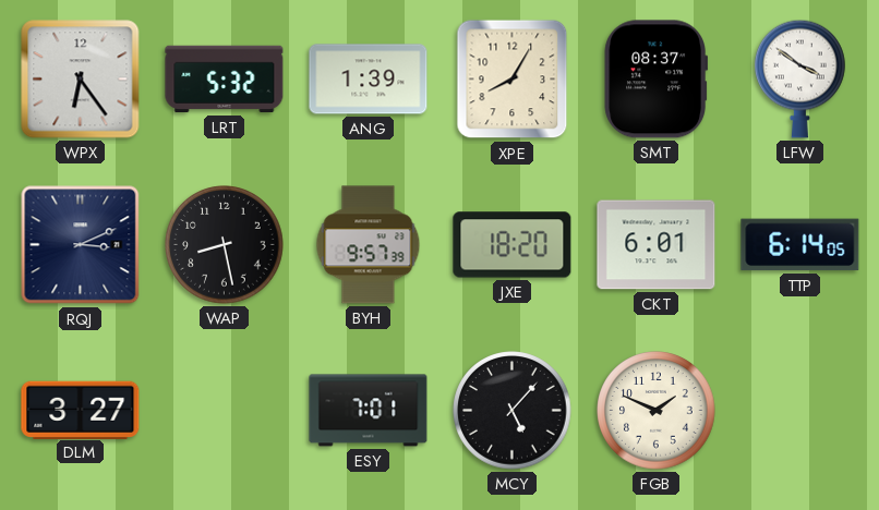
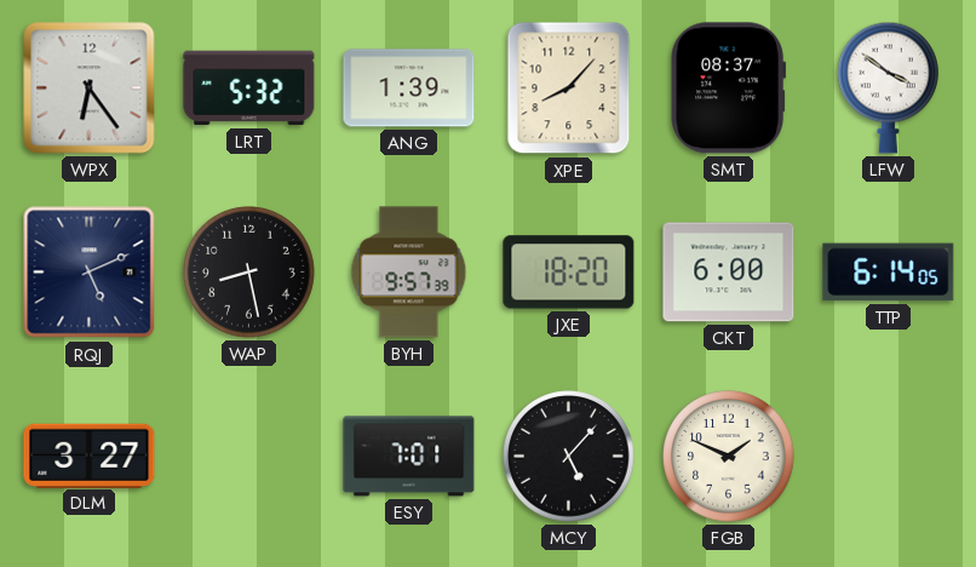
XPE: 8:05 -> 8:07 (569, 88)
RQJ: 3:11 -> 5:11 (90, 273)
CKT: 6:01 -> 6:00 (729, 273)
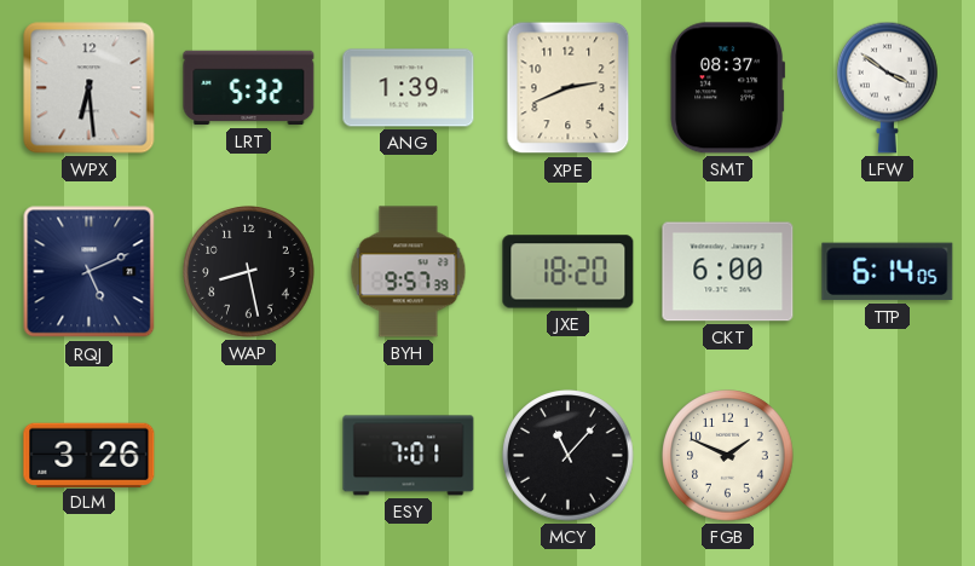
WPX: 6:24 -> 6:29 (90, 88)
XPE: 8:07 -> 2:41 (569, 88)
DLM: 3:27 -> 3:26 (90, 455)
MCY: 5:07 -> 11:07 (569, 456)
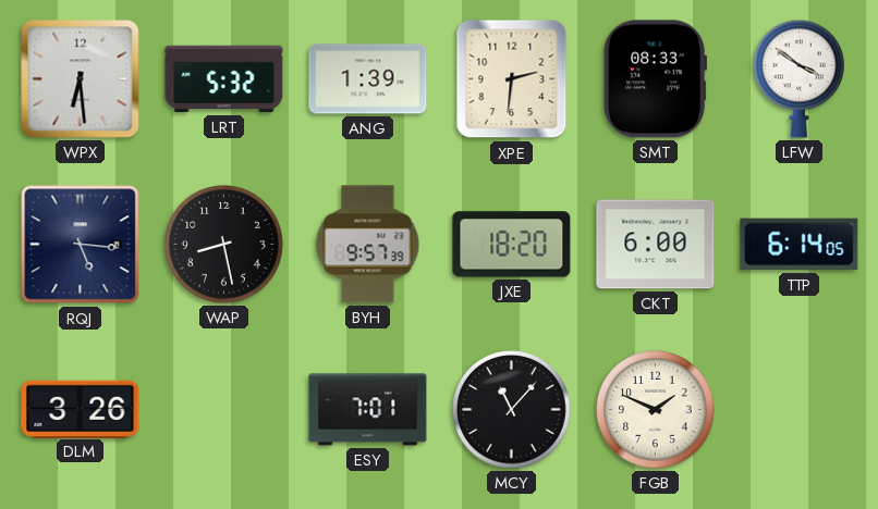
XPE: 2:41 -> 2:31 (512, 79)
SMT: 08:37 -> 08:33 (656, 79)
RQJ: 5:11 -> 5:16 (81, 245)
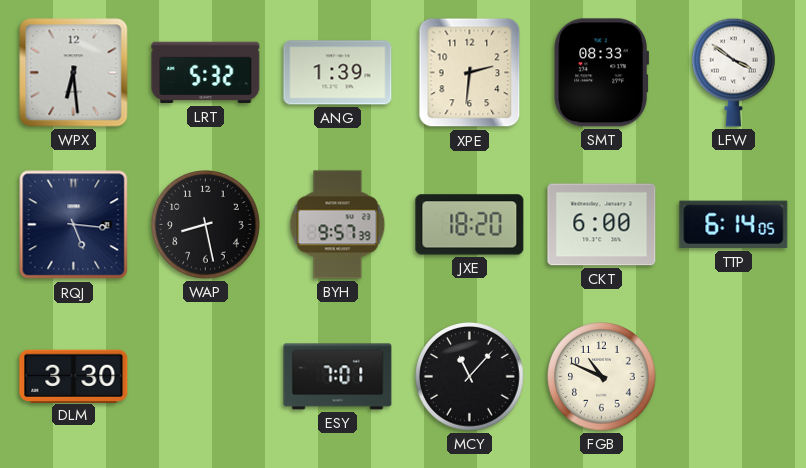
DLM: 3:26 -> 3:30 (74, 376)
FGB: 1:49 -> 10:49 (602, 377)
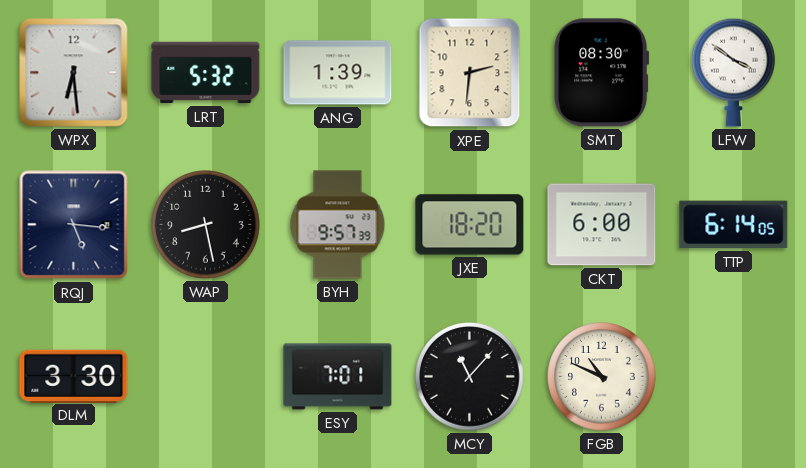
SMT: 08:33 -> 08:30 (602, 73)
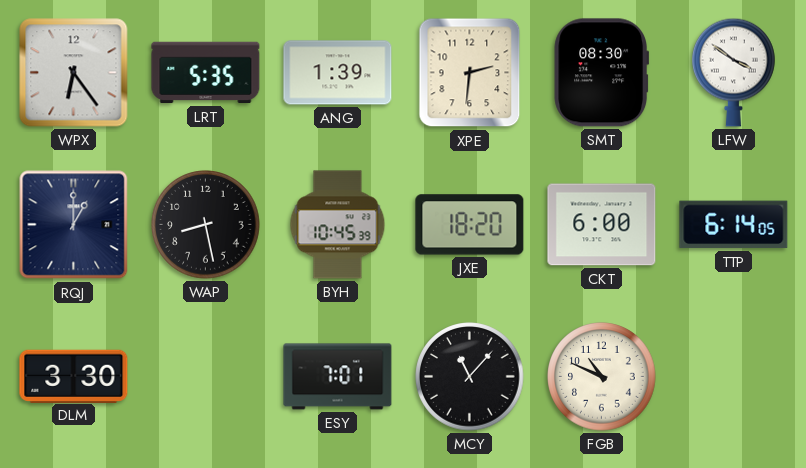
WPX: 6:29 -> 6:24 (74, 73)
LRT: 5:32 -> 5:35 (206, 73)
RQJ: 5:16 -> 1:00 (74, 225)
BYH: 9:57 -> 10:45 (338, 225)
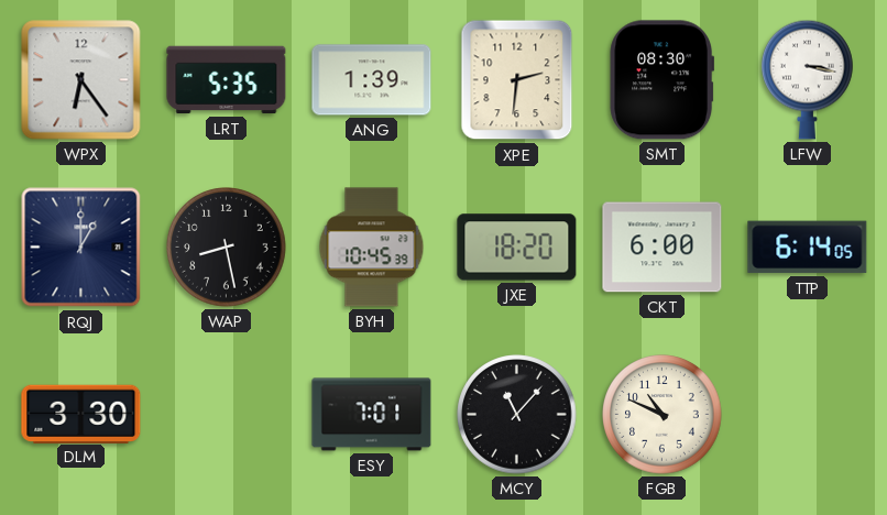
LFW: 3:51 -> 3:17 (808, 79)
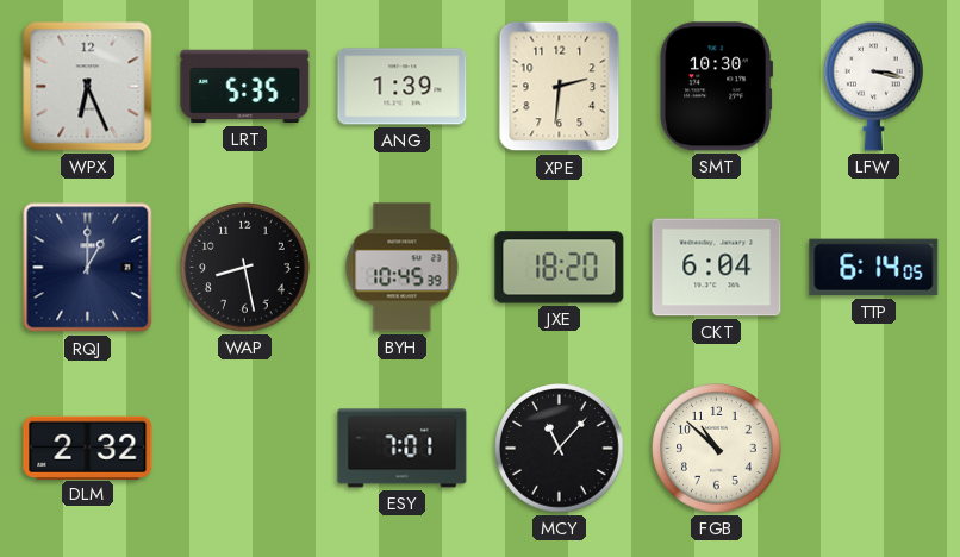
WPX: 6:24 -> 6:26 (88, 87)
SMT: 08:30 -> 10:30 (717, 87)
CKT: 6:00 -> 6:04 (717, 268)
DLM: 3:30 -> 2:32 (88, 448)
FGB: 10:49 -> 10:52 (717, 449)
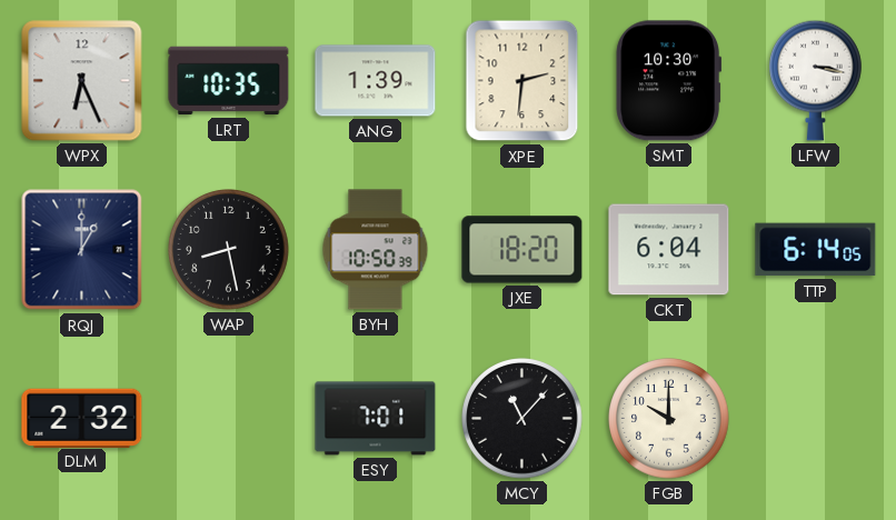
LRT: 5:35 -> 10:35 (229, 81)
BYH: 10:45 -> 10:50 (376, 250)
FGB: 10:52 -> 10:00 (669, 419)
